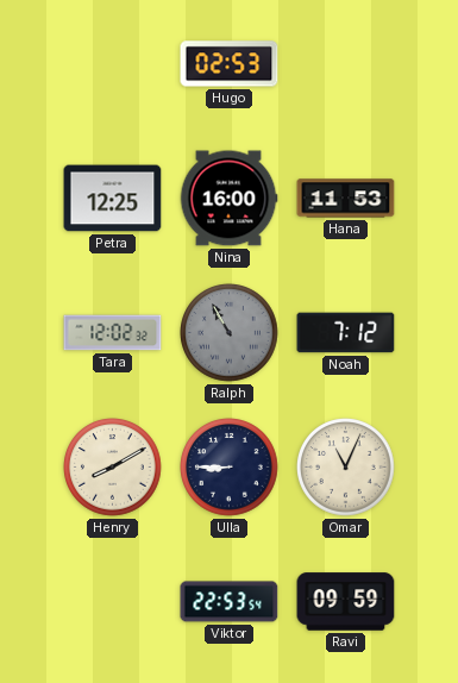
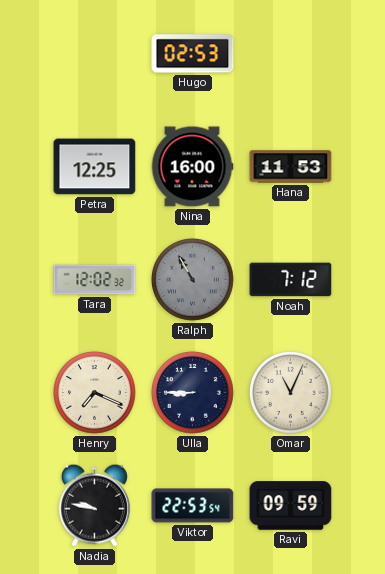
Henry: 8:10 -> 7:19 (95, 393)
Nadia: none -> 9:47 (94, 505)
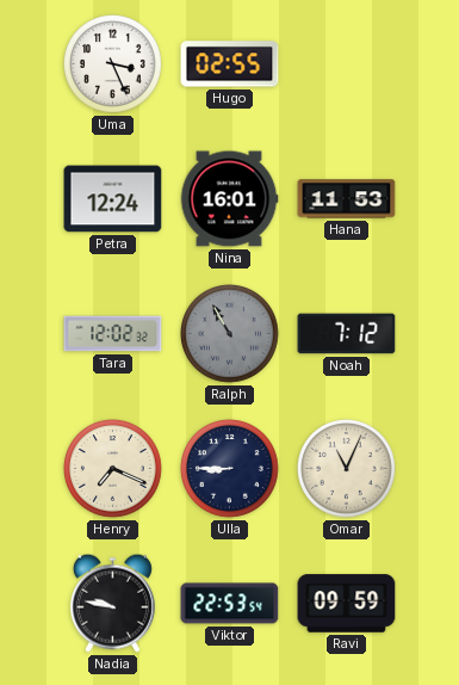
Uma: none -> 3:26 (113, 64)
Hugo: 02:53 -> 02:55 (230, 64)
Petra: 12:25 -> 12:24 (113, 199)
Nina: 16:00 -> 16:01 (229, 199)
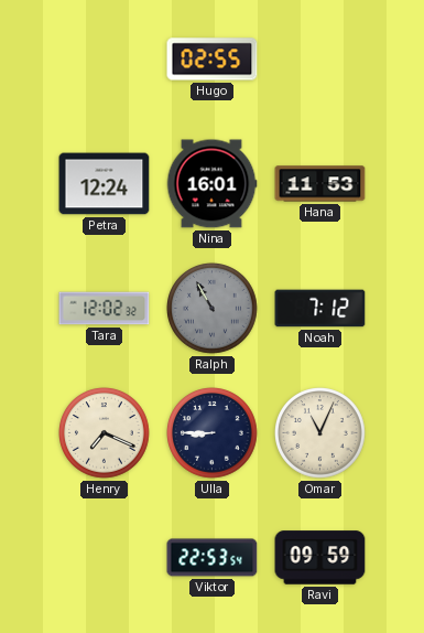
Uma: 3:26 -> none (113, 64)
Nadia: 9:47 -> none (112, 603)
